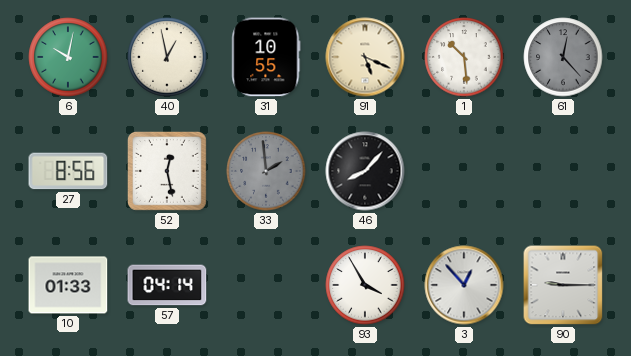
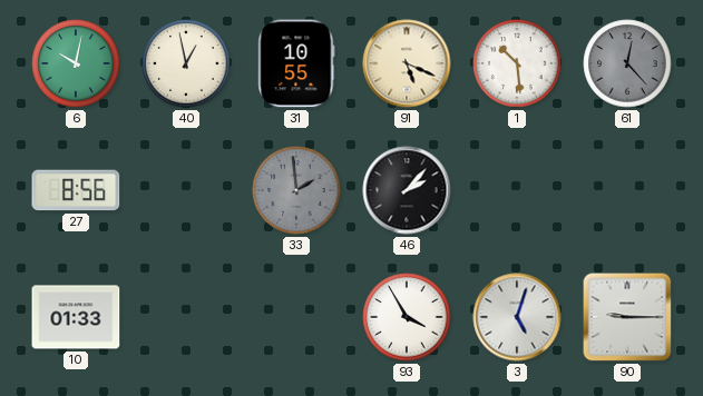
52: 12:28 -> none (167, 171)
46: 8:07 -> 2:07 (407, 190)
57: 04:14 -> none (167, 285)
3: 12:53 -> 5:03 (517, 317)
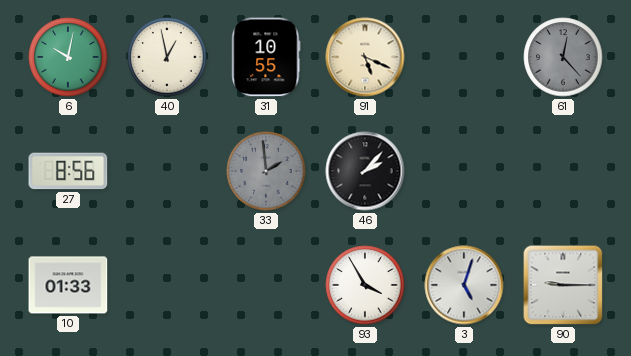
1: 10:29 -> none (517, 63)
